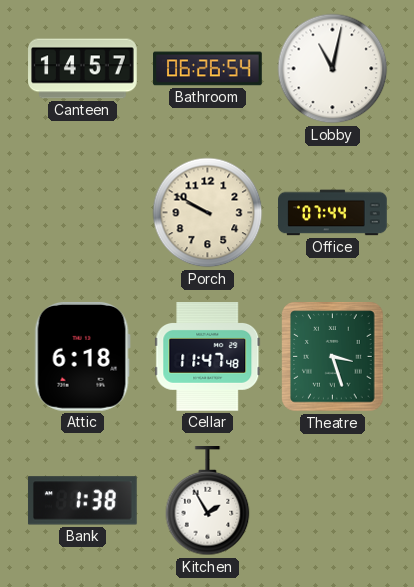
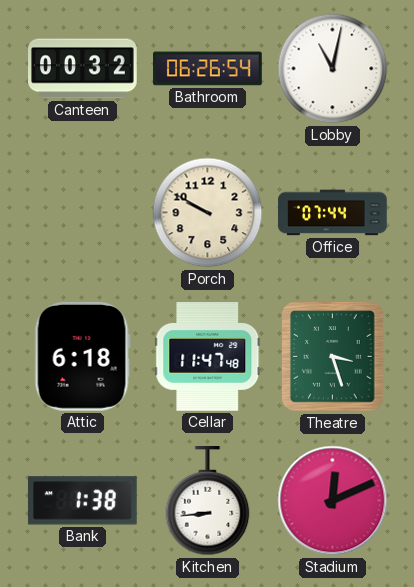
Canteen: 14:57 -> 00:32 (83, 69)
Kitchen: 1:55 -> 8:44 (208, 502)
Stadium: none -> 12:11 (333, 501)
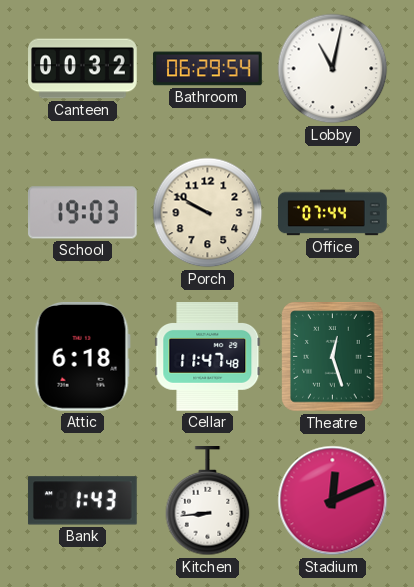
Bathroom: 06:26 -> 06:29 (208, 69)
School: none -> 19:03 (83, 213)
Theatre: 3:27 -> 12:27 (333, 357)
Bank: 1:38 -> 1:43 (82, 501)
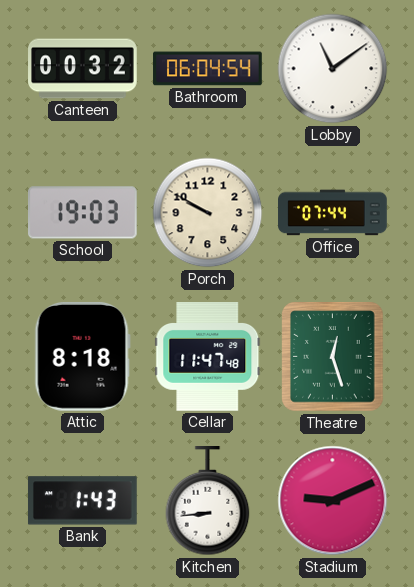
Bathroom: 06:29 -> 06:04 (208, 69)
Lobby: 11:02 -> 11:09 (333, 69)
Attic: 6:18 -> 8:18 (82, 356)
Stadium: 12:11 -> 9:11 (333, 501)
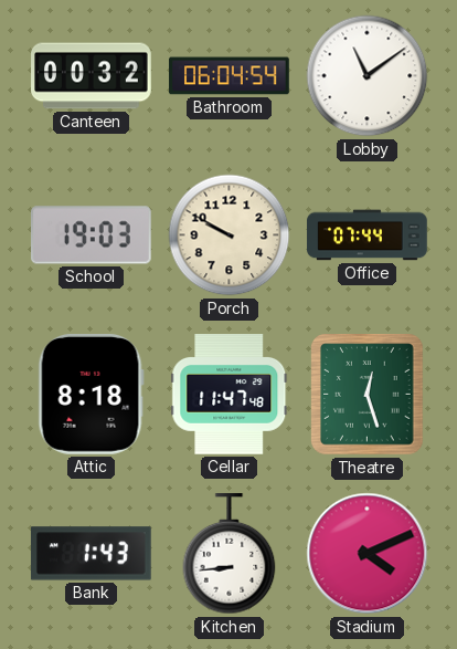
Stadium: 9:11 -> 4:11 (368, 554)
